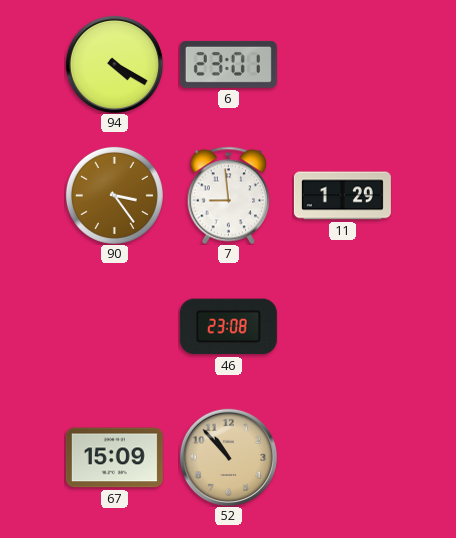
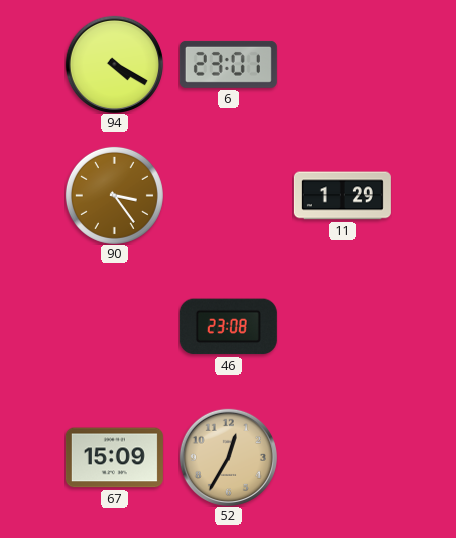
7: 8:59 -> none (229, 195)
52: 10:53 -> 12:35 (228, 457)
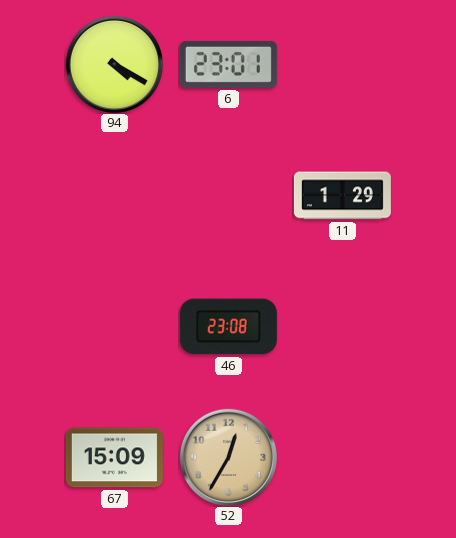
90: 3:24 -> none (114, 195)
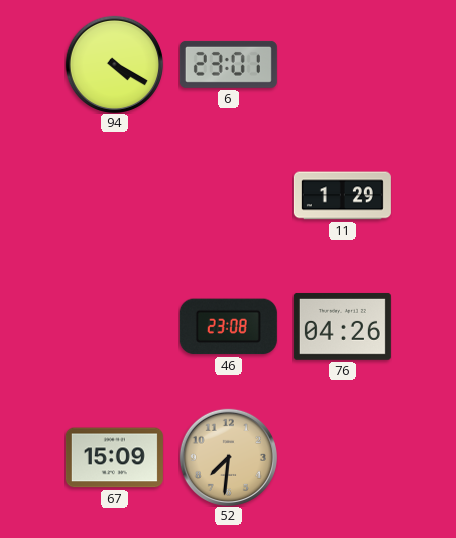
76: none -> 04:26 (342, 326)
52: 12:35 -> 7:31 (228, 457)
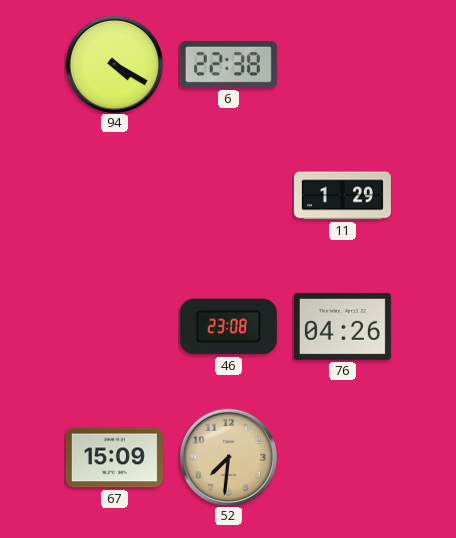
6: 23:01 -> 22:38 (228, 64)
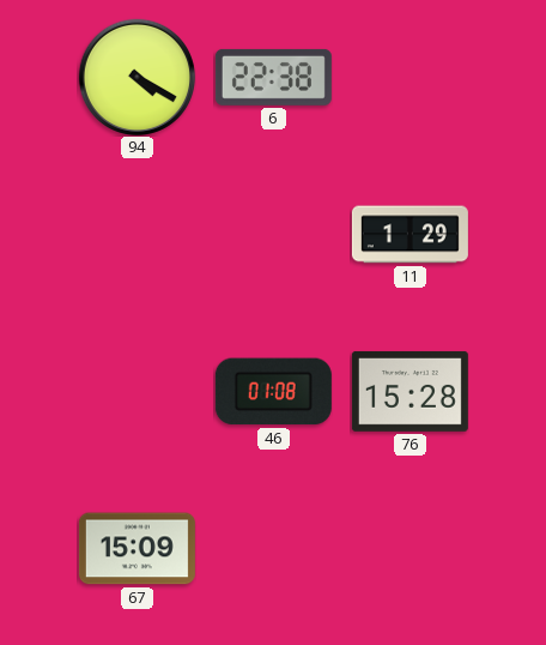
46: 23:08 -> 01:08 (273, 392)
76: 04:26 -> 15:28 (409, 391)
52: 7:31 -> none (228, 457)
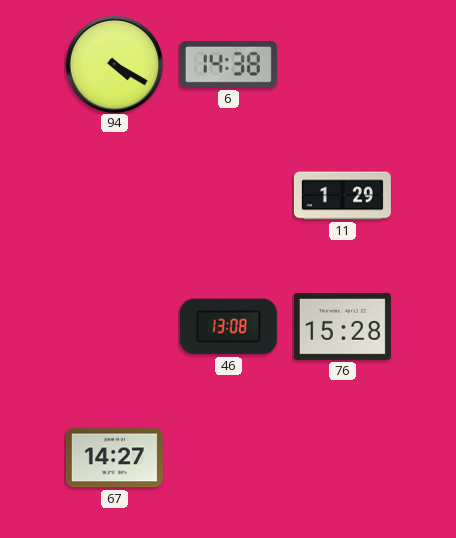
6: 22:38 -> 14:38 (228, 64)
46: 01:08 -> 13:08 (228, 327)
67: 15:09 -> 14:27 (114, 458)
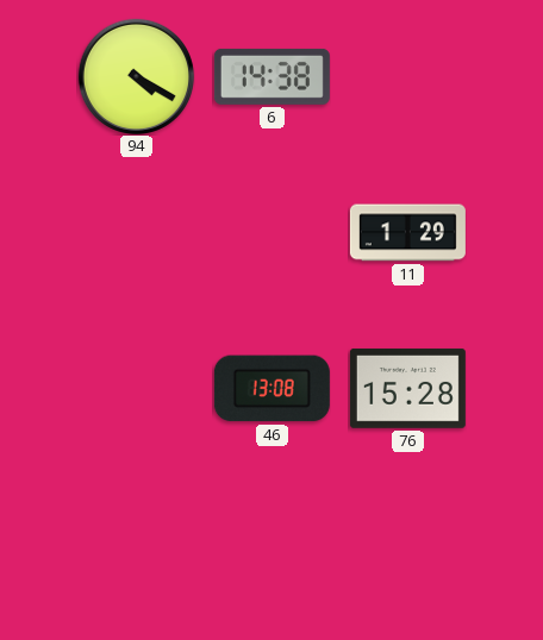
67: 14:27 -> none (114, 458)
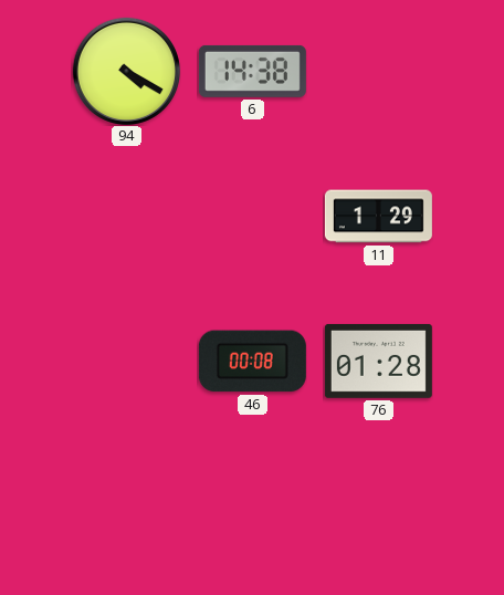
46: 13:08 -> 00:08 (252, 362)
76: 15:28 -> 01:28 (378, 361)
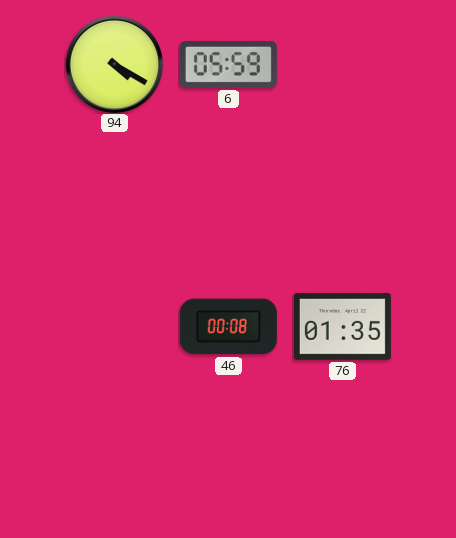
6: 14:38 -> 05:59 (228, 64)
11: 1:29 -> none (378, 217)
76: 01:28 -> 01:35 (342, 326)
